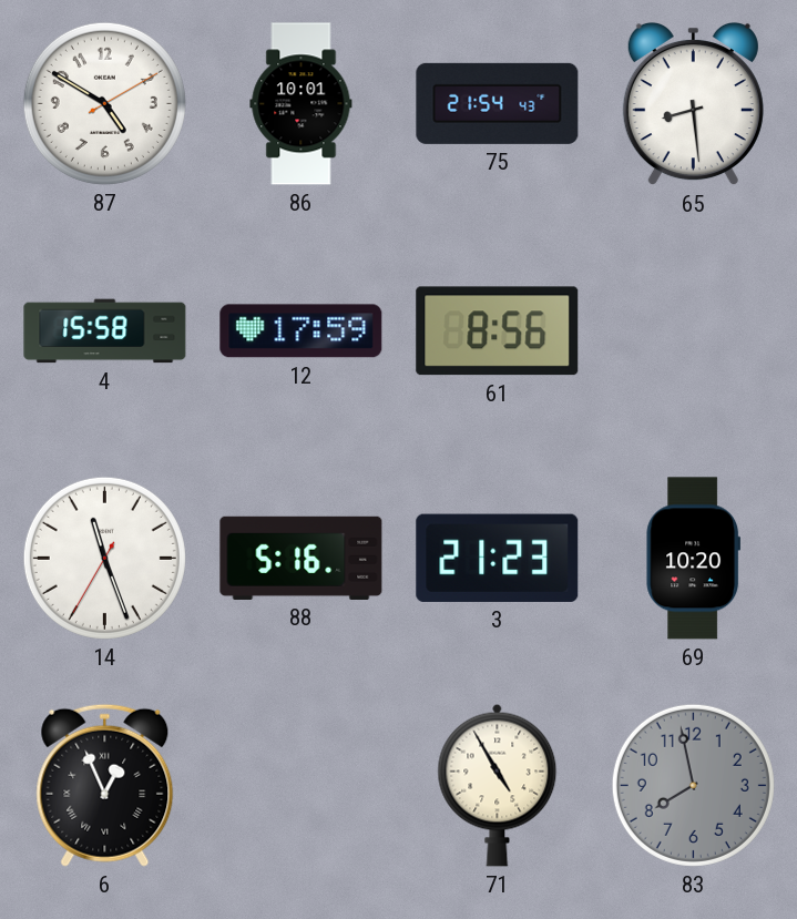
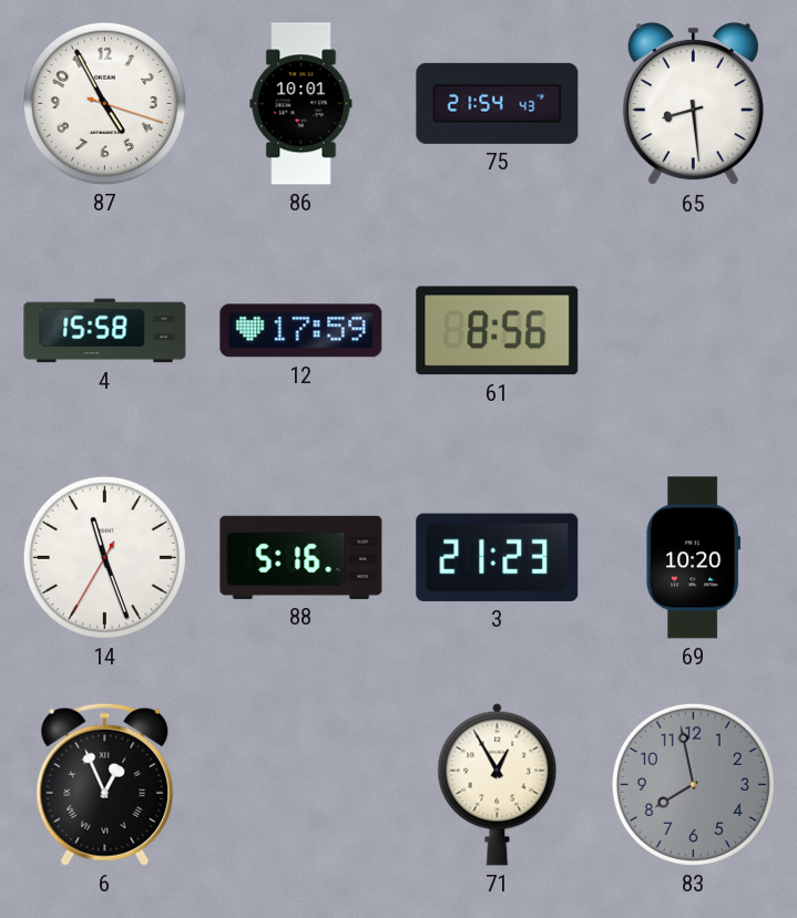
87: 4:50 -> 4:55 (104, 103)
71: 4:55 -> 12:55 (498, 784)
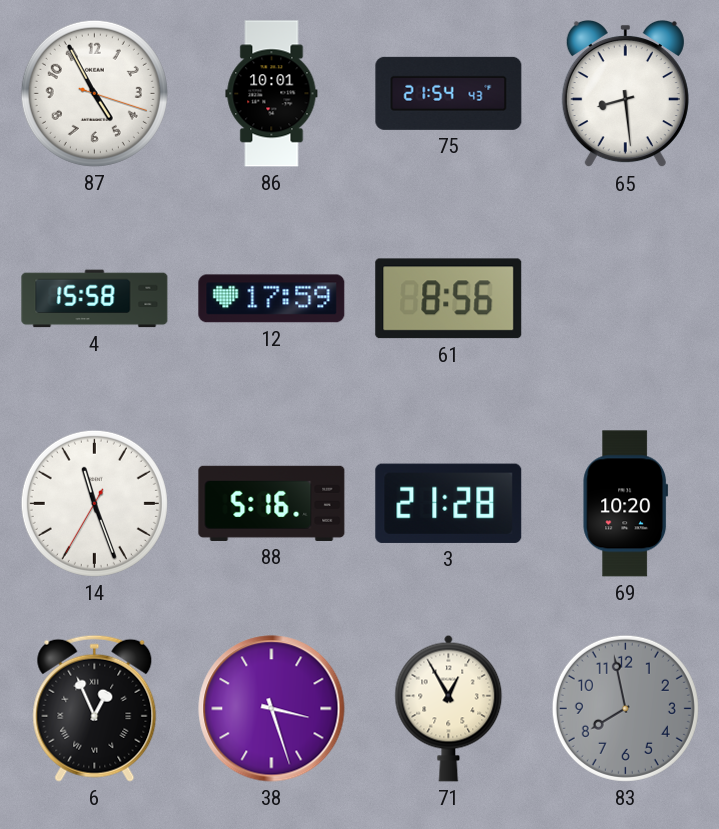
3: 21:23 -> 21:28 (449, 503)
38: none -> 3:27 (272, 709)
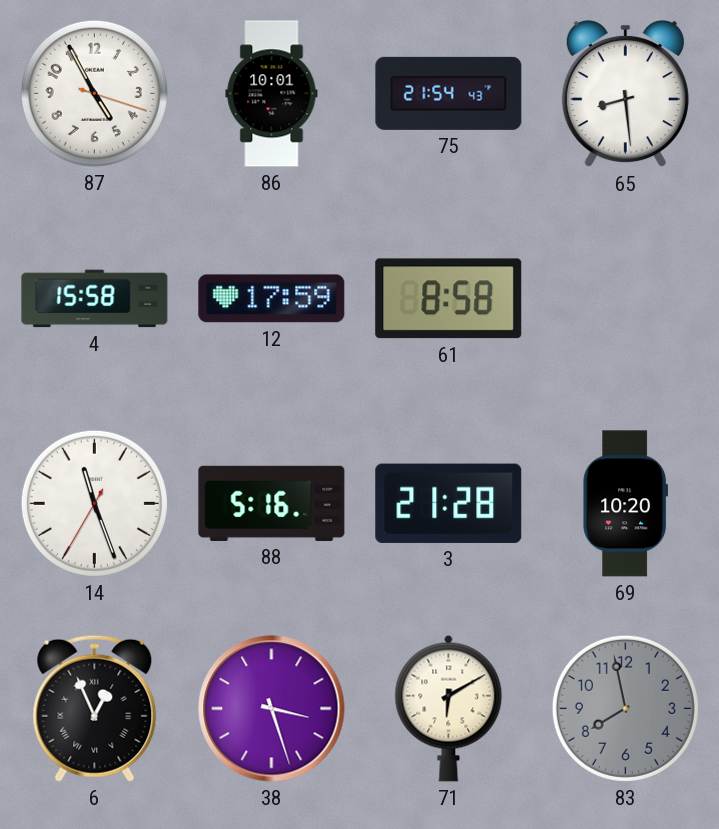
61: 8:56 -> 8:58 (449, 299)
71: 12:55 -> 6:10 (449, 708)
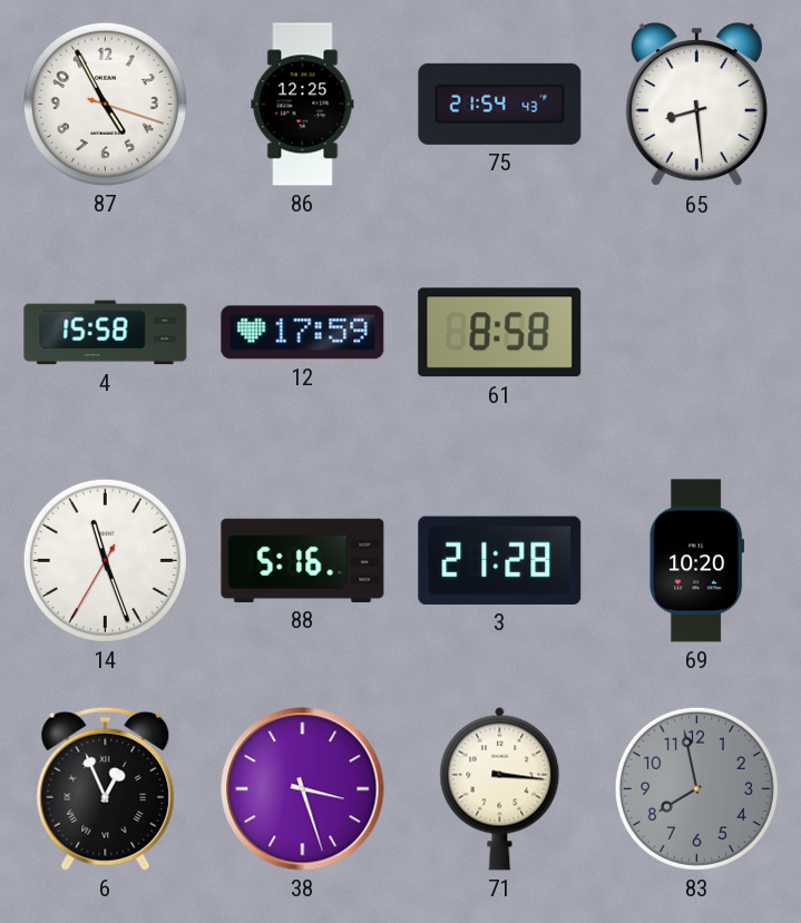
86: 10:01 -> 12:25 (303, 105)
71: 6:10 -> 3:16 (500, 788)
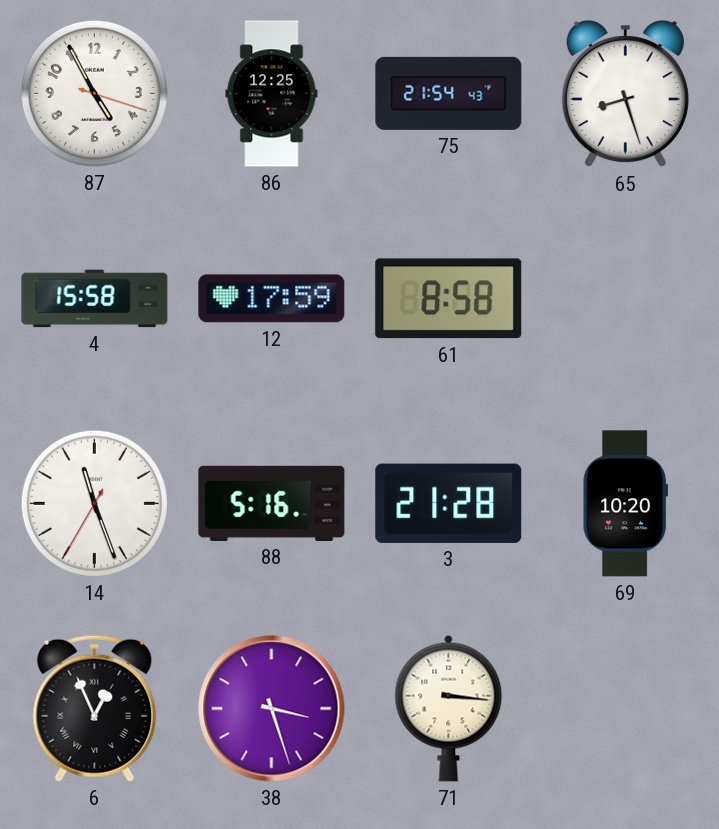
65: 8:29 -> 8:27 (625, 94)
83: 7:58 -> none (696, 788)
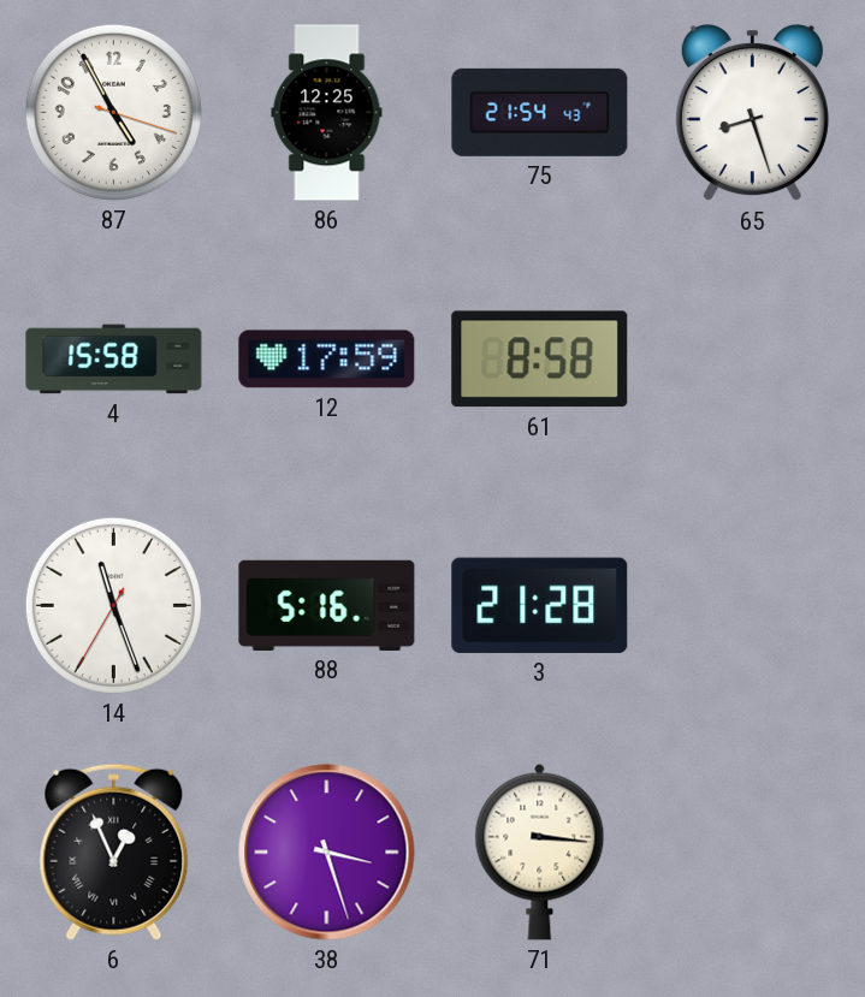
69: 10:20 -> none (626, 504)
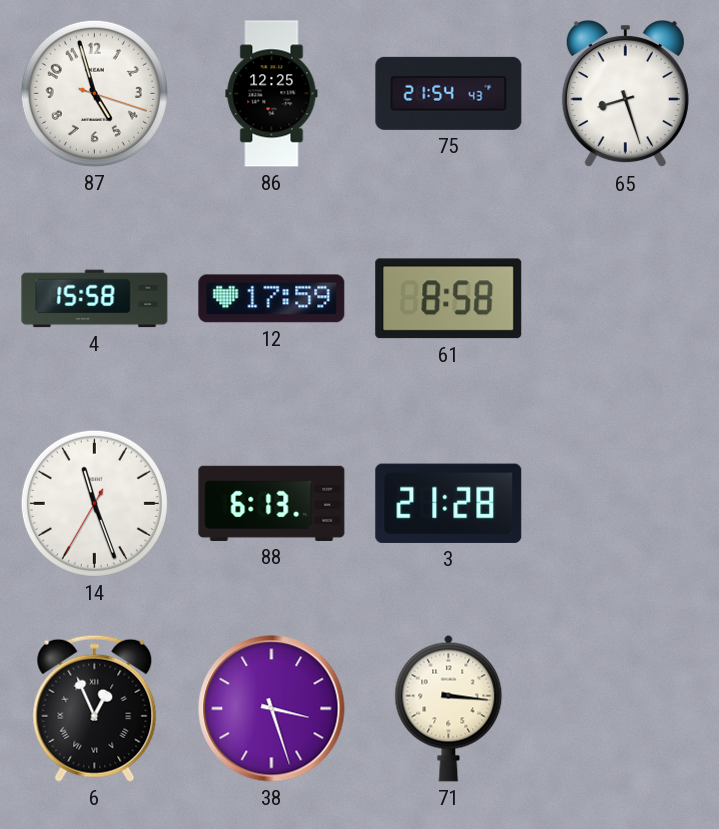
87: 4:55 -> 4:57 (94, 93)
88: 5:16 -> 6:13 (272, 503)
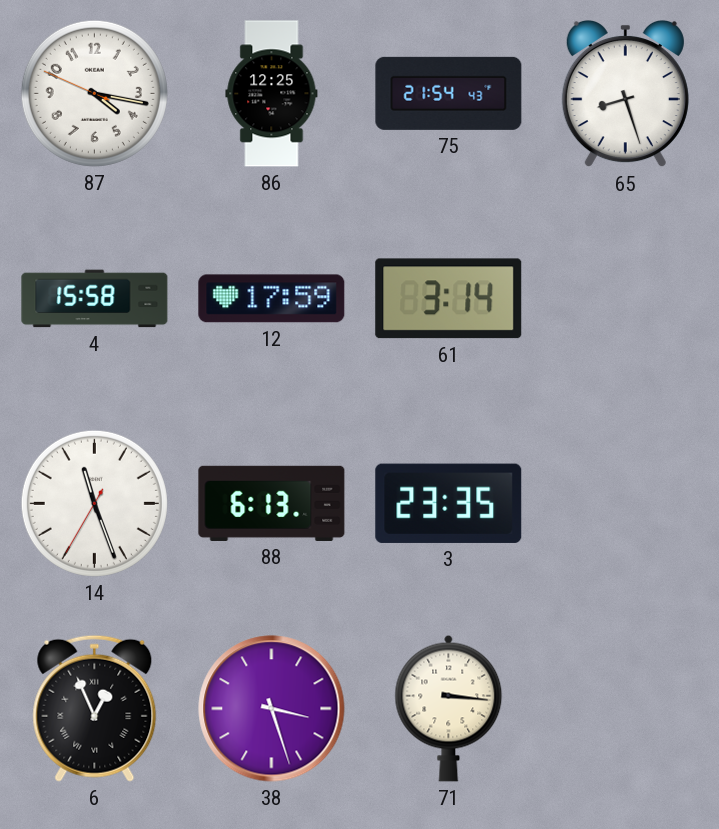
87: 4:57 -> 4:16 (94, 93)
61: 8:58 -> 3:14 (449, 299)
3: 21:28 -> 23:35 (449, 503)
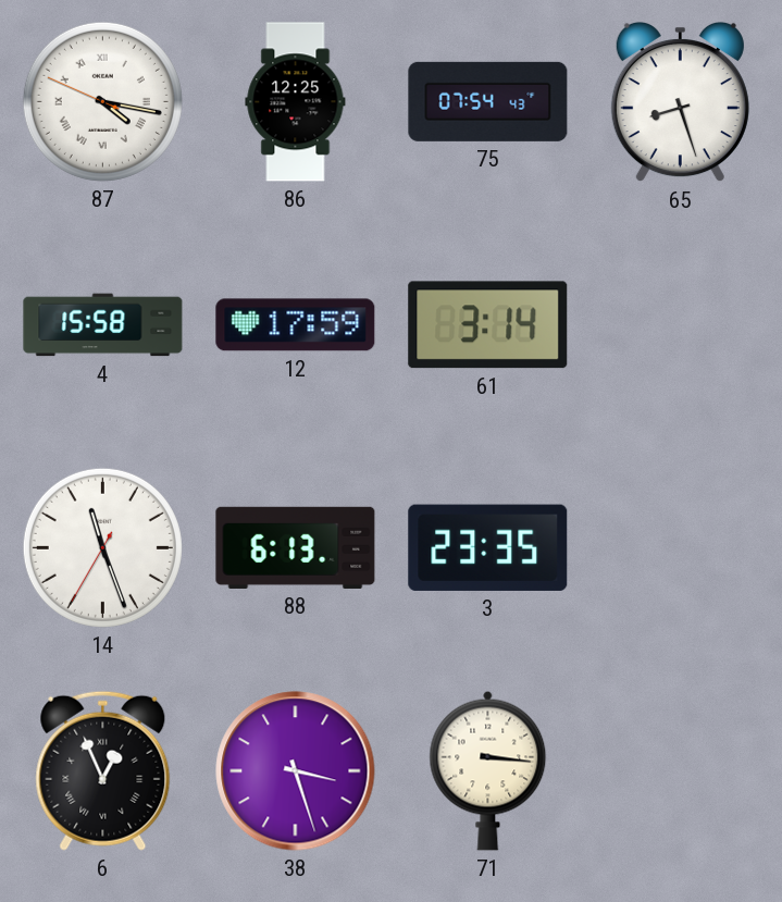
87 numerals: Arabic -> Roman (102, 101)
75: 21:54 -> 07:54 (488, 101)
